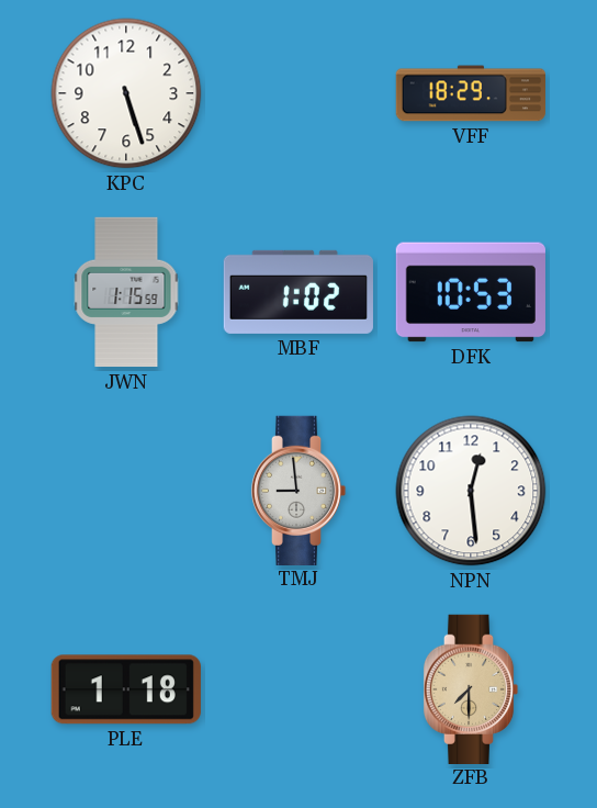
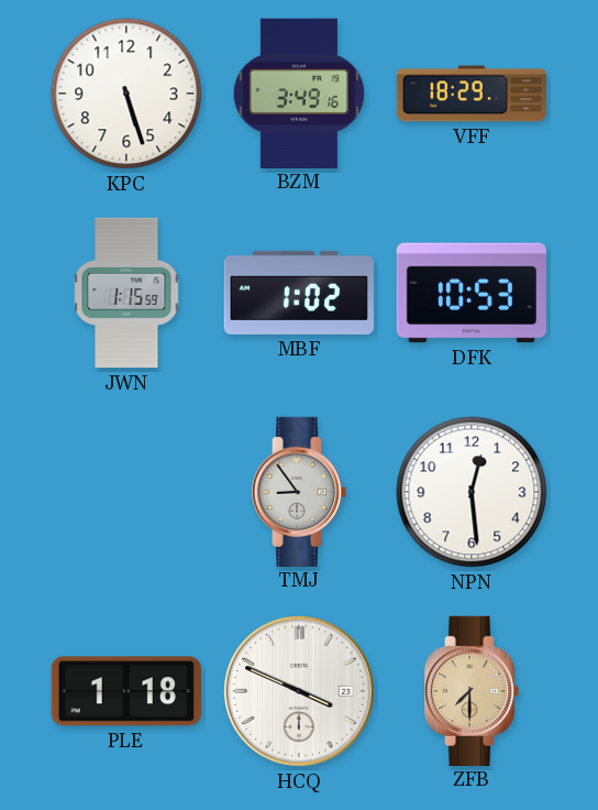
BZM: none -> 3:49 (299, 92)
TMJ: 8:59 -> 8:54 (299, 491)
HCQ: none -> 3:49 (299, 691)
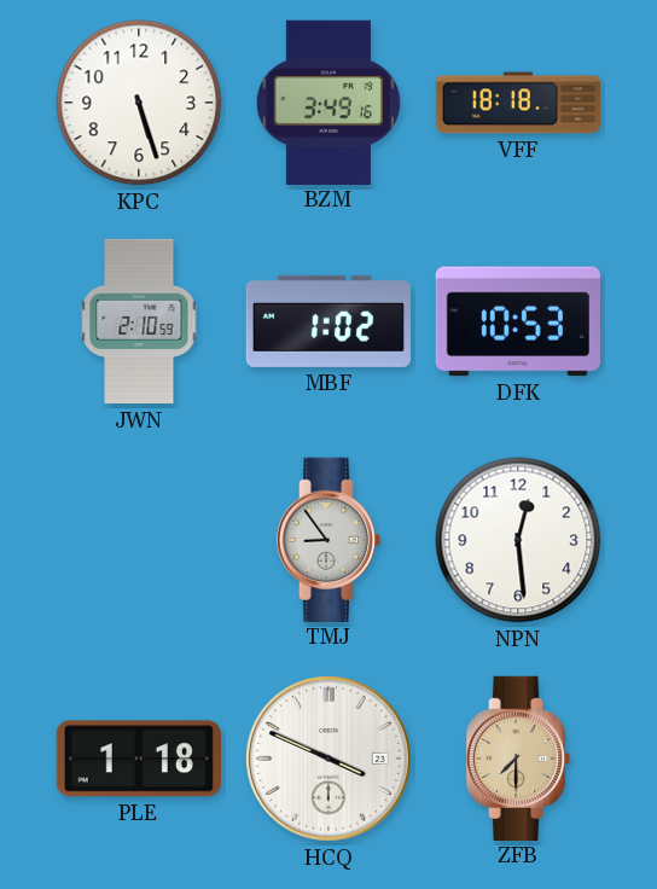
VFF: 18:29 -> 18:18 (517, 103)
JWN: 1:15 -> 2:10 (139, 321)
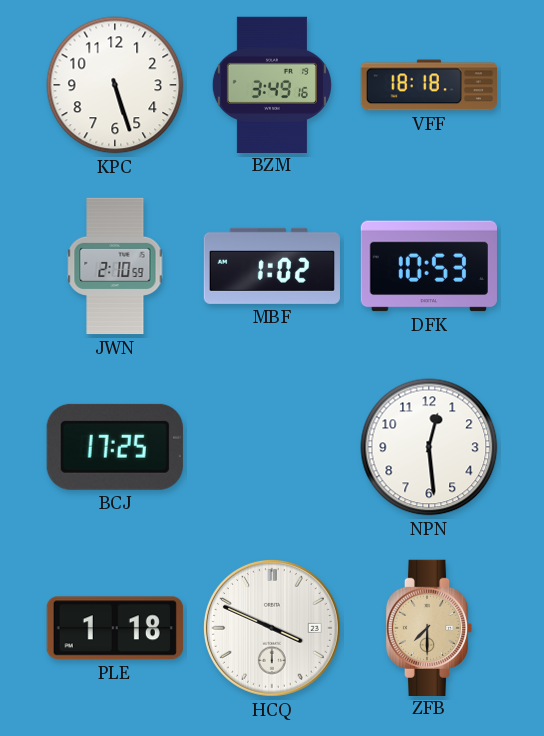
BCJ: none -> 17:25 (115, 447)
TMJ: 8:54 -> none (328, 539)
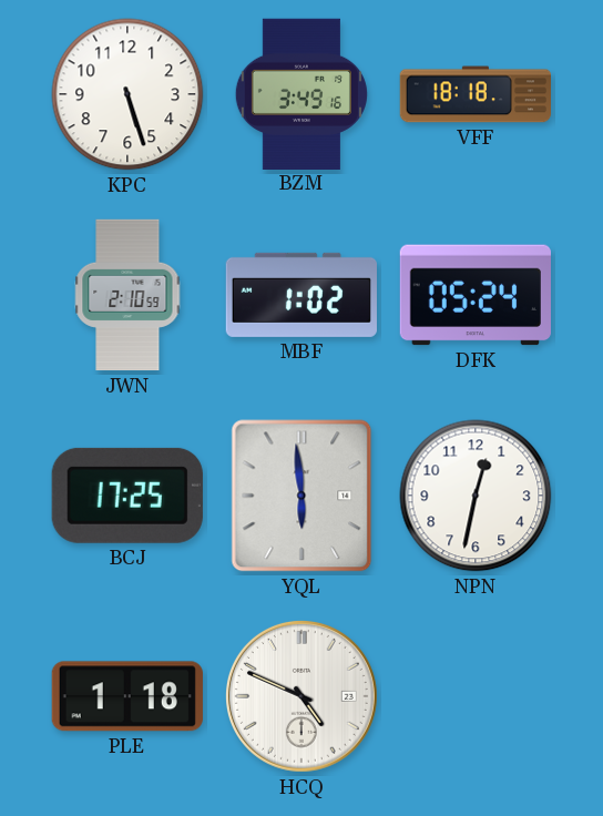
DFK: 10:53 -> 05:24 (476, 295)
YQL: none -> 5:59 (301, 496)
NPN: 12:29 -> 12:32 (476, 496)
HCQ: 3:49 -> 4:49 (301, 696)
ZFB: 7:30 -> none (429, 627)
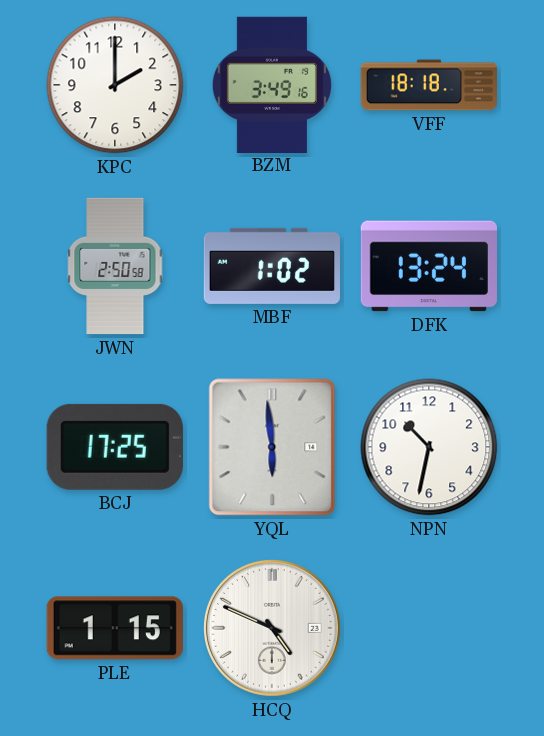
KPC: 5:27 -> 2:00 (115, 85)
JWN: 2:10 -> 2:50 (115, 266)
DFK: 05:24 -> 13:24 (429, 266)
NPN: 12:32 -> 10:32 (429, 447)
PLE: 1:18 -> 1:15 (115, 628)
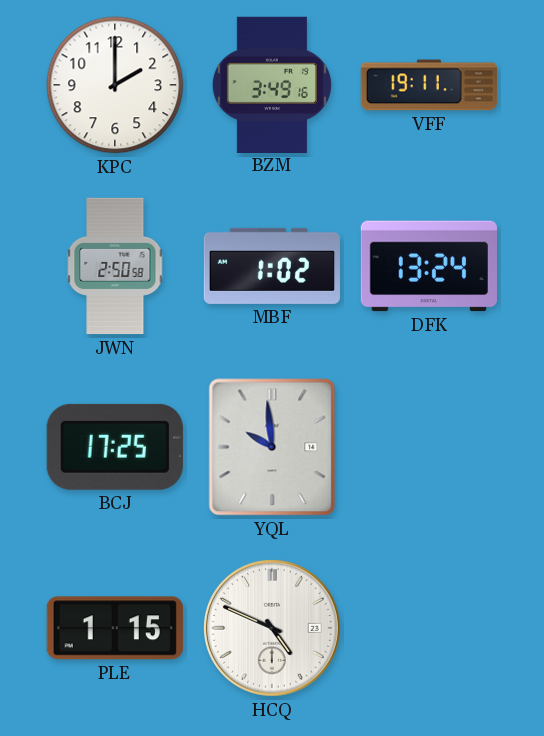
VFF: 18:18 -> 19:11 (428, 85)
YQL: 5:59 -> 9:59 (272, 447)
NPN: 10:32 -> none (429, 447)
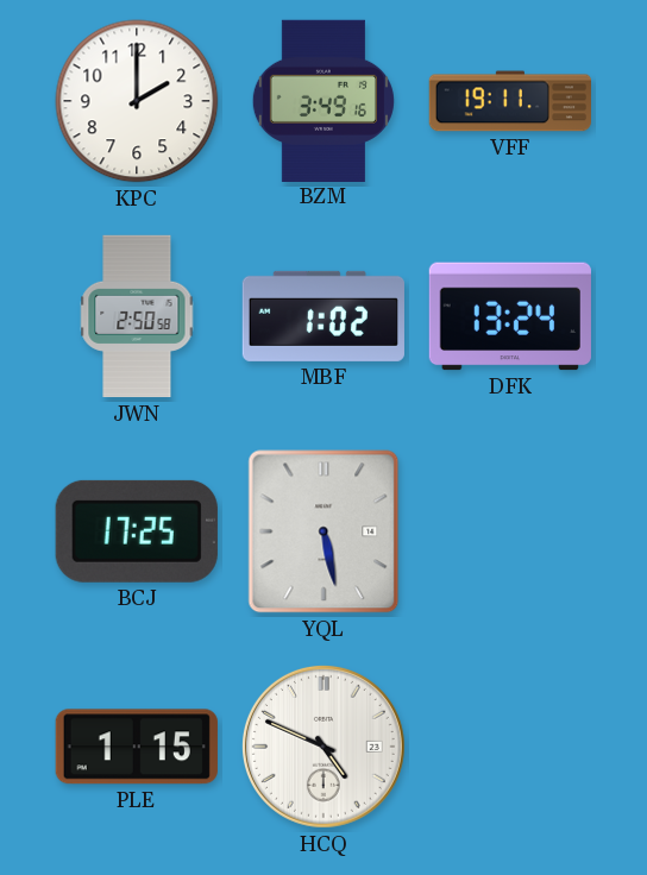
YQL: 9:59 -> 5:28 (323, 531)
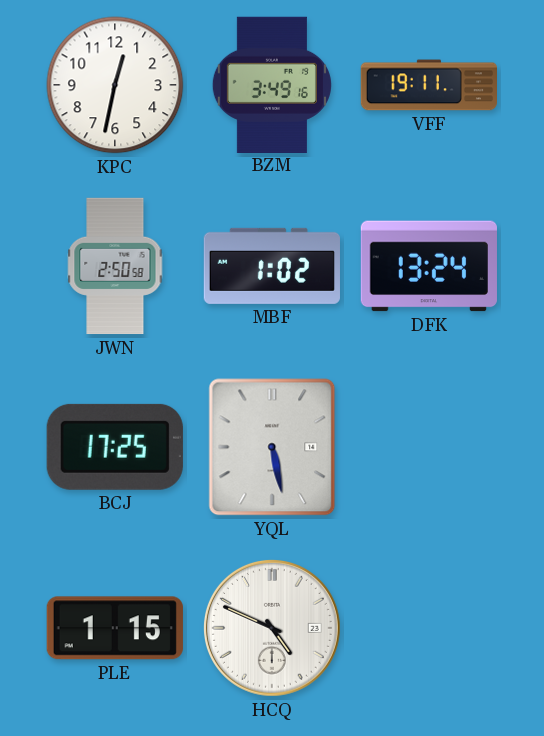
KPC: 2:00 -> 12:32 (115, 85)
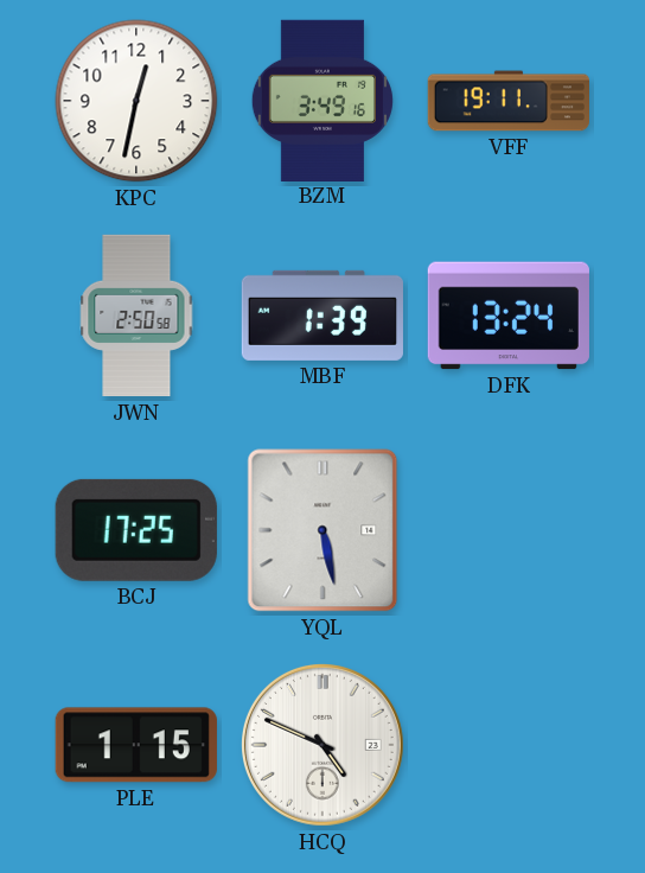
MBF: 1:02 -> 1:39 (322, 316)
